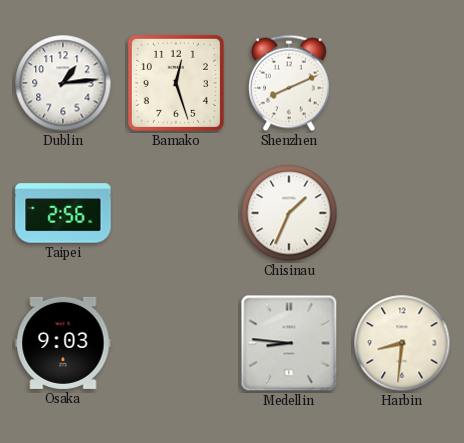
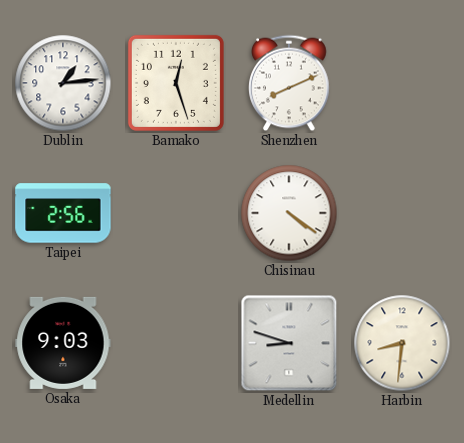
Chisinau: 1:34 -> 4:21 (289, 213)
Medellin: 8:46 -> 8:48 (289, 343)
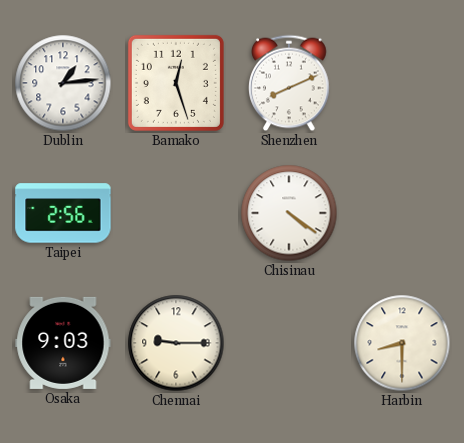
Chennai: none -> 9:15 (176, 343)
Medellin: 8:48 -> none (289, 343)
Harbin: 8:31 -> 8:30 (402, 343)
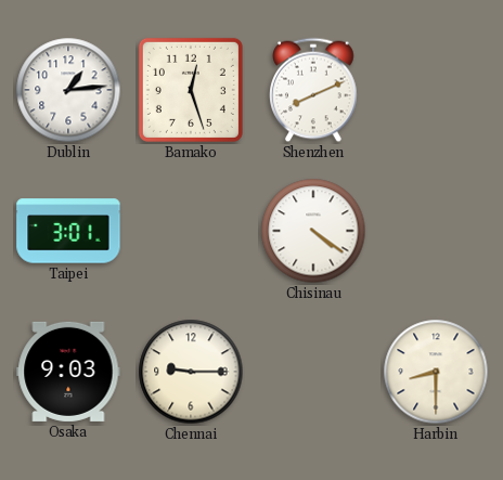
Taipei: 2:56 -> 3:01 (68, 231)
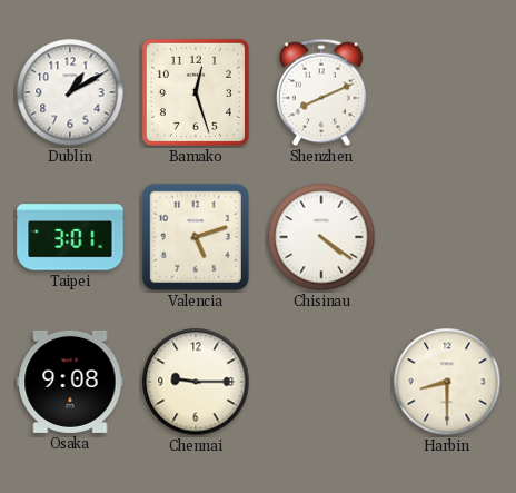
Dublin: 1:14 -> 1:10 (70, 92)
Valencia: none -> 5:12 (196, 237)
Osaka: 9:03 -> 9:08 (70, 382)
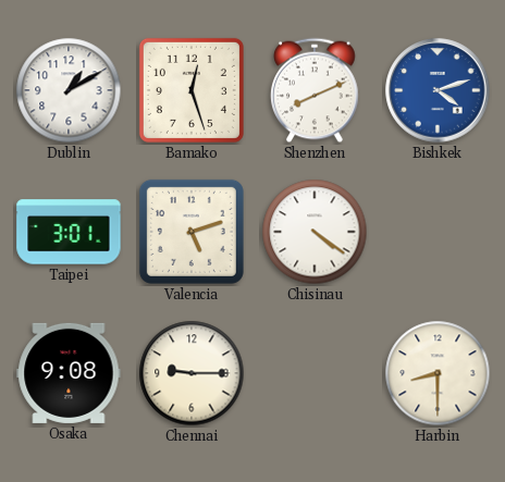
Bishkek: none -> 4:12 (438, 90)
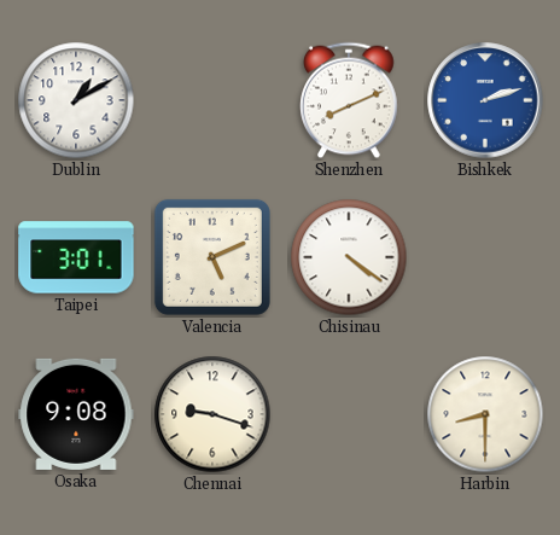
Bamako: 12:27 -> none (192, 90)
Bishkek: 4:12 -> 2:12 (485, 100)
Valencia: 5:12 -> 5:11 (212, 257)
Chennai: 9:15 -> 9:18 (212, 414)
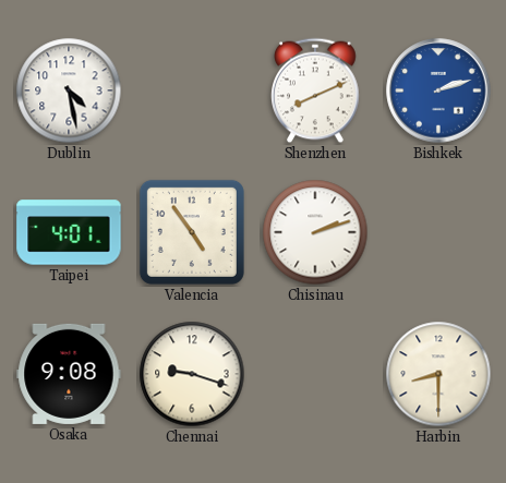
Dublin: 1:10 -> 4:28 (69, 90)
Taipei: 3:01 -> 4:01 (69, 232)
Valencia: 5:11 -> 4:54 (192, 232)
Chisinau: 4:21 -> 2:12 (315, 232)
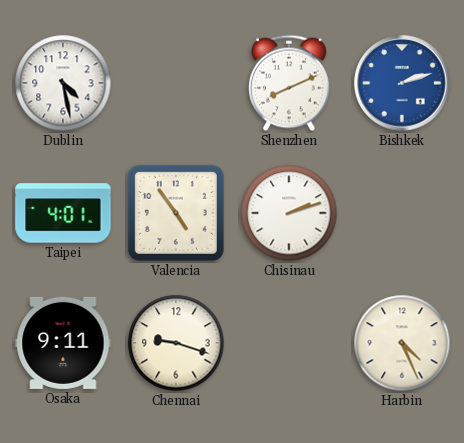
Osaka: 9:08 -> 9:11 (63, 343)
Harbin: 8:30 -> 4:26 (402, 343)
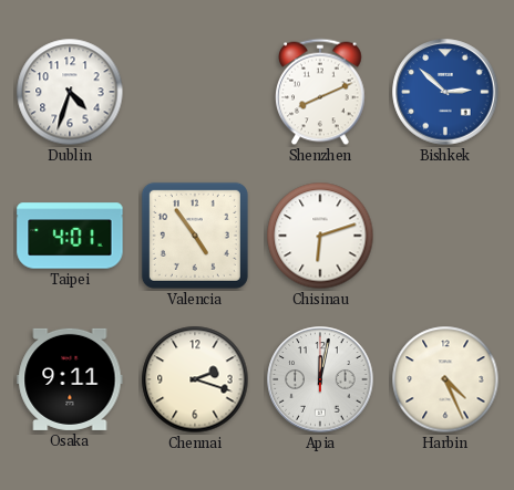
Dublin: 4:28 -> 4:33 (70, 92)
Bishkek: 2:12 -> 2:52 (445, 92)
Chisinau: 2:12 -> 6:12 (320, 236)
Chennai: 9:18 -> 2:18 (195, 379)
Apia: none -> 12:02 (320, 379)
